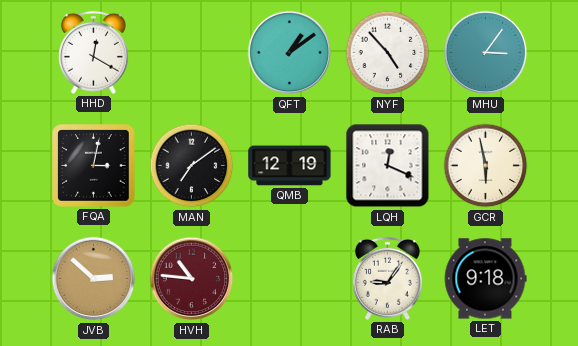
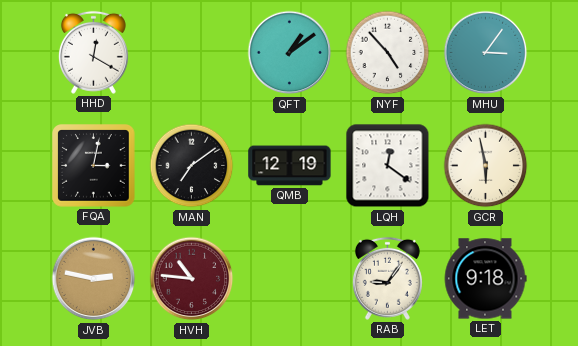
LQH: 12:19 -> 12:21 (388, 166)
JVB: 2:52 -> 2:47 (94, 279)
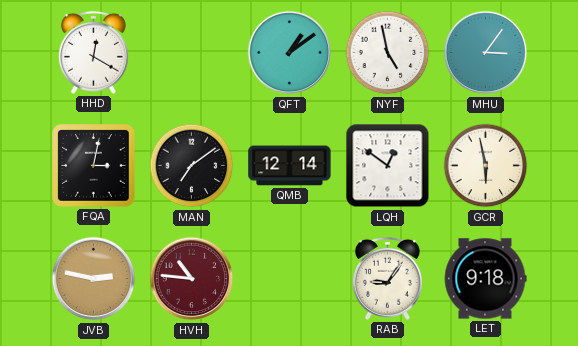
NYF: 4:53 -> 4:58 (388, 53)
QMB: 12:19 -> 12:14 (290, 166)
LQH: 12:21 -> 12:51 (388, 166)
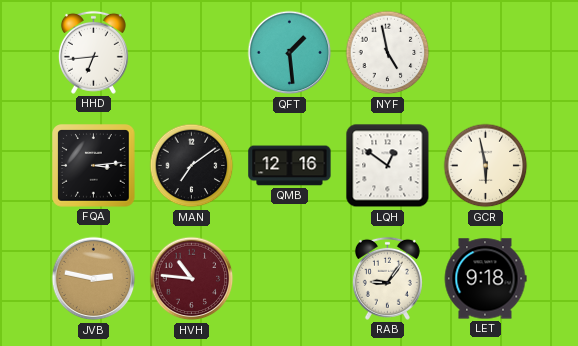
HHD: 12:20 -> 6:44 (93, 52)
QFT: 1:09 -> 1:29 (290, 53)
MHU: 3:06 -> none (486, 53)
FQA: 3:02 -> 3:14 (94, 166)
QMB: 12:14 -> 12:16 (290, 166)
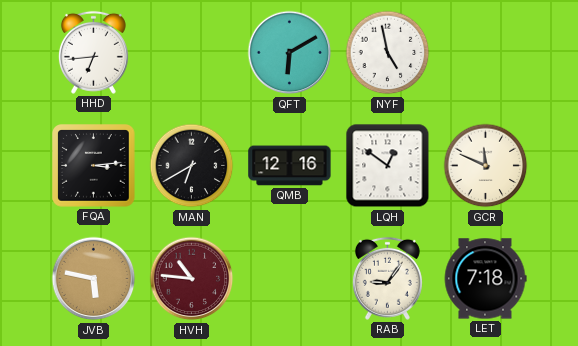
QFT: 1:29 -> 6:10 (290, 53)
MAN: 7:09 -> 6:40 (192, 166)
GCR: 5:58 -> 11:49 (486, 166)
JVB: 2:47 -> 5:47 (94, 279)
LET: 9:18 -> 7:18 (485, 279)
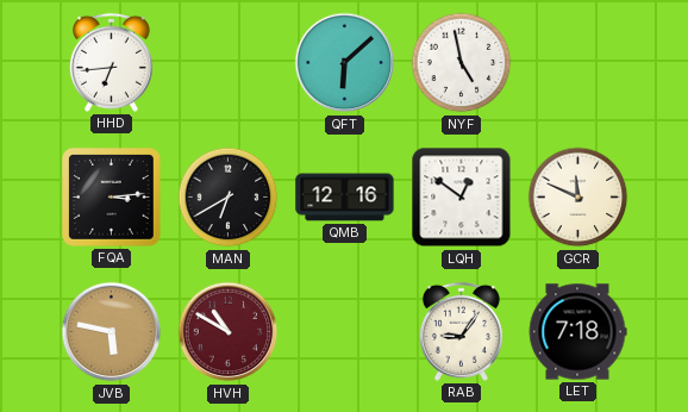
QFT: 6:10 -> 6:08 (345, 63)
HVH: 10:46 -> 10:50 (229, 332)
